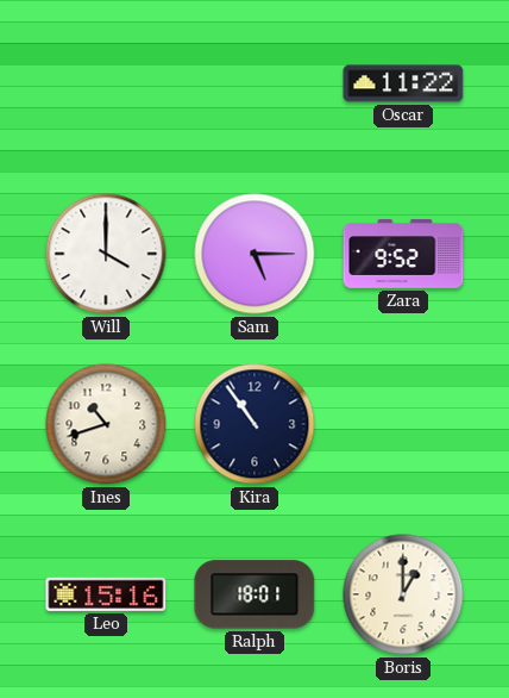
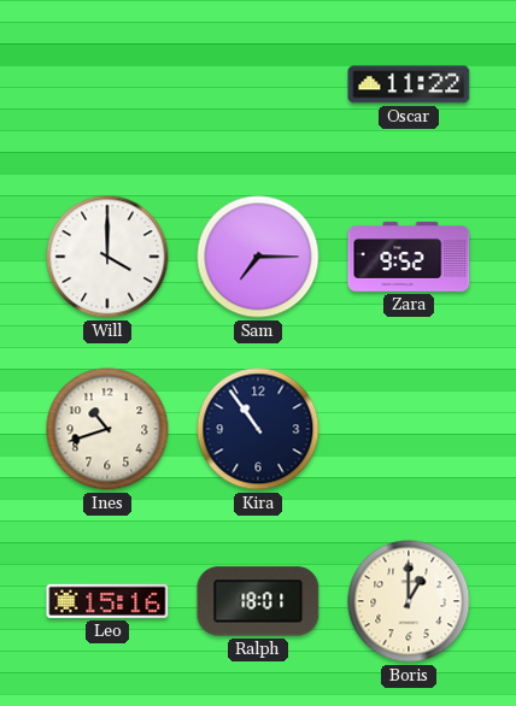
Sam: 5:15 -> 7:15 (258, 257)
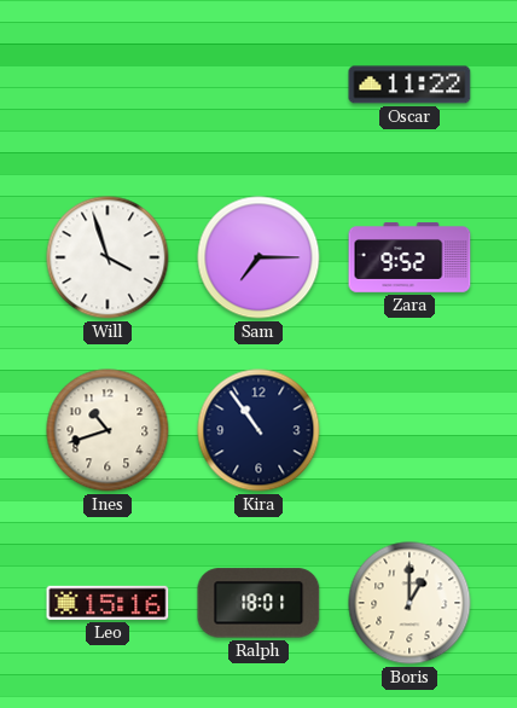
Will: 4:00 -> 3:57 (108, 257)
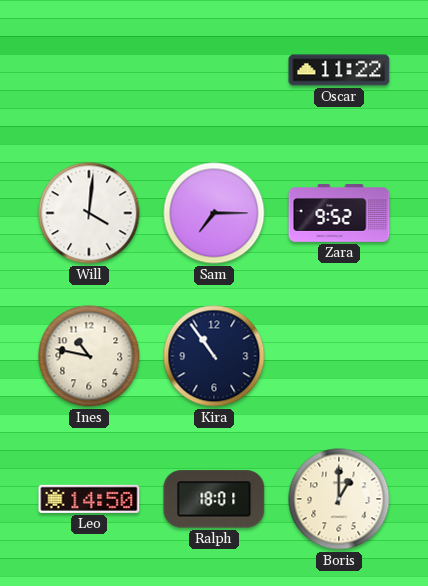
Will: 3:57 -> 4:01 (89, 213)
Ines: 10:42 -> 10:47 (89, 356)
Leo: 15:16 -> 14:50 (89, 499)
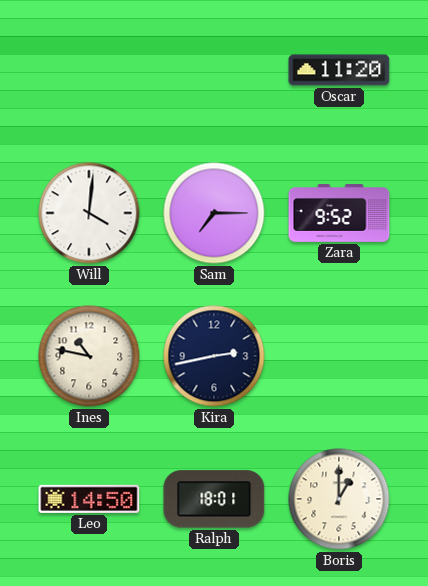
Oscar: 11:22 -> 11:20 (339, 70)
Kira: 10:54 -> 2:43 (214, 356)
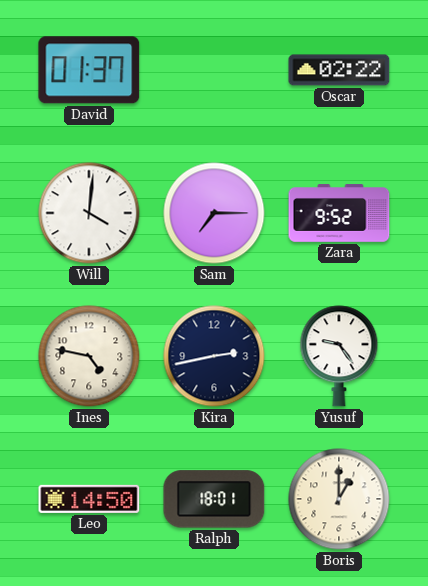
David: none -> 01:37 (89, 70)
Oscar: 11:20 -> 02:22 (339, 70)
Ines: 10:47 -> 4:47 (89, 356)
Yusuf: none -> 9:24 (339, 356)
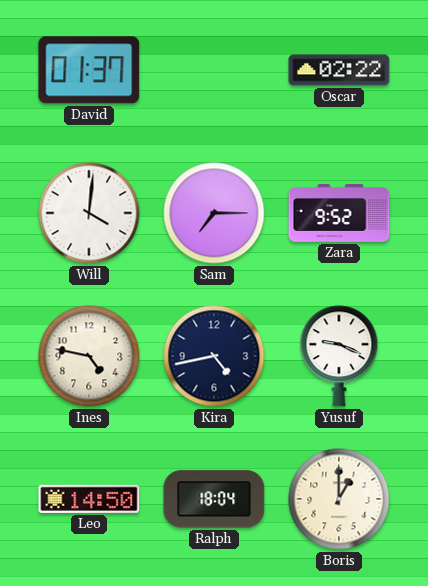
Kira: 2:43 -> 4:43 (214, 356)
Yusuf: 9:24 -> 9:19 (339, 356)
Ralph: 18:01 -> 18:04 (214, 499)
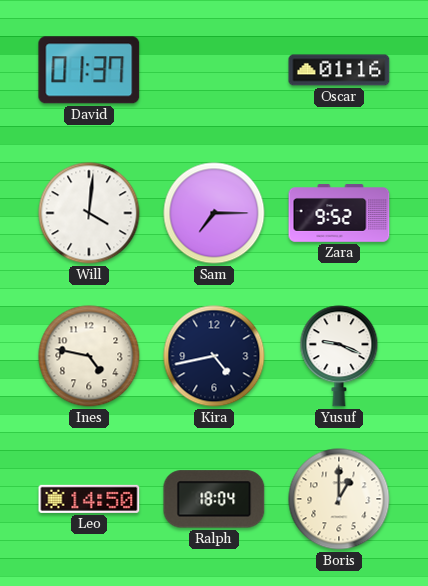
Oscar: 02:22 -> 01:16 (339, 70)
